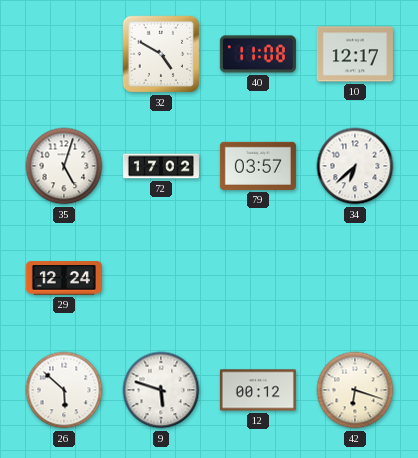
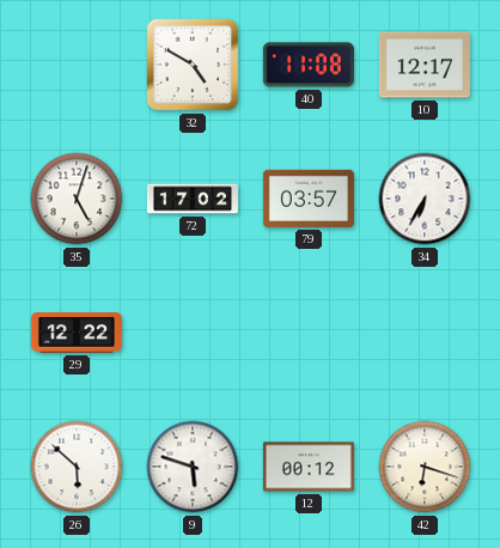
34: 6:38 -> 6:35 (425, 199)
29: 12:24 -> 12:22 (77, 333)
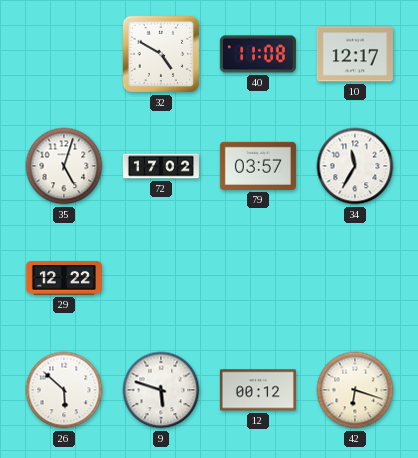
34: 6:35 -> 11:35 (355, 166)
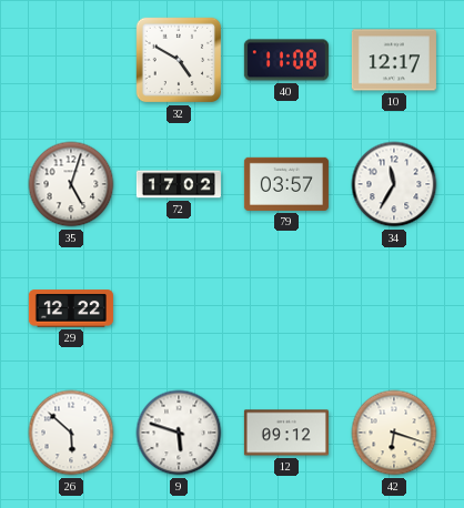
12: 00:12 -> 09:12 (286, 433)
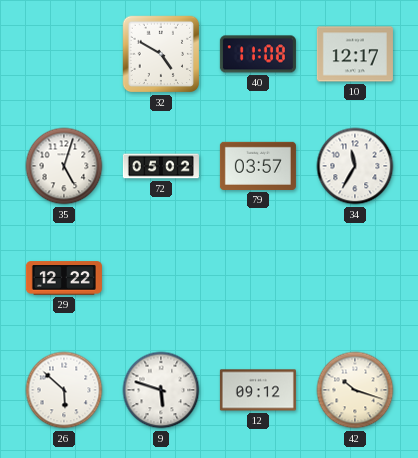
72: 17:02 -> 05:02 (161, 166)
42: 6:18 -> 10:18 (355, 390)
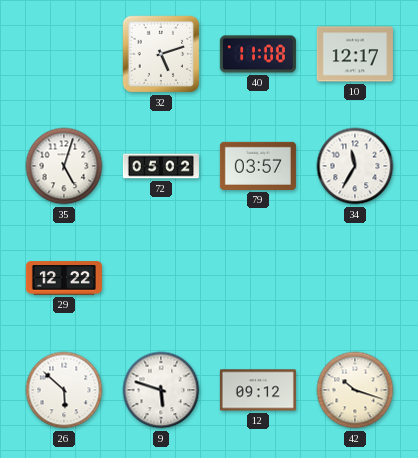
32: 4:50 -> 5:12 (161, 54)
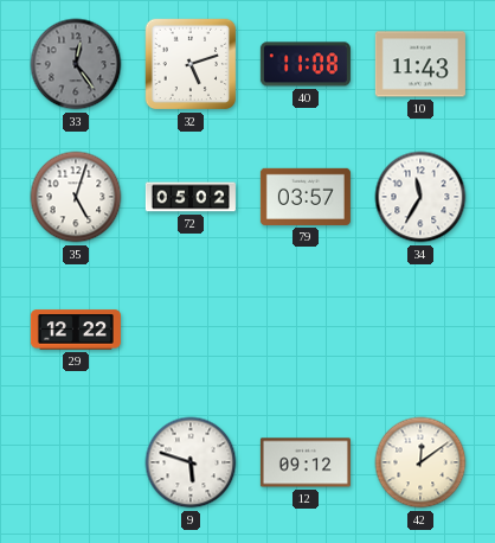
33: none -> 12:24 (76, 64)
10: 12:17 -> 11:43 (420, 64)
26: 5:52 -> none (64, 390)
42: 10:18 -> 12:09 (420, 462)
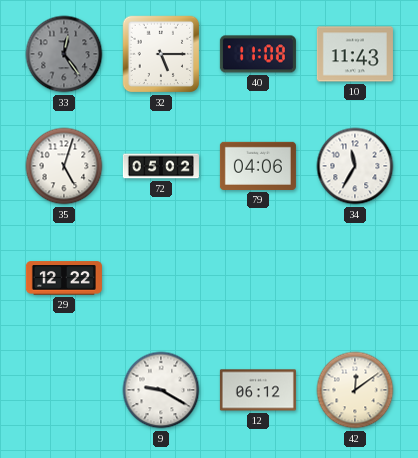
32: 5:12 -> 5:15 (161, 54)
79: 03:57 -> 04:06 (258, 166)
9: 5:48 -> 9:20 (161, 390)
12: 09:12 -> 06:12 (258, 390)
